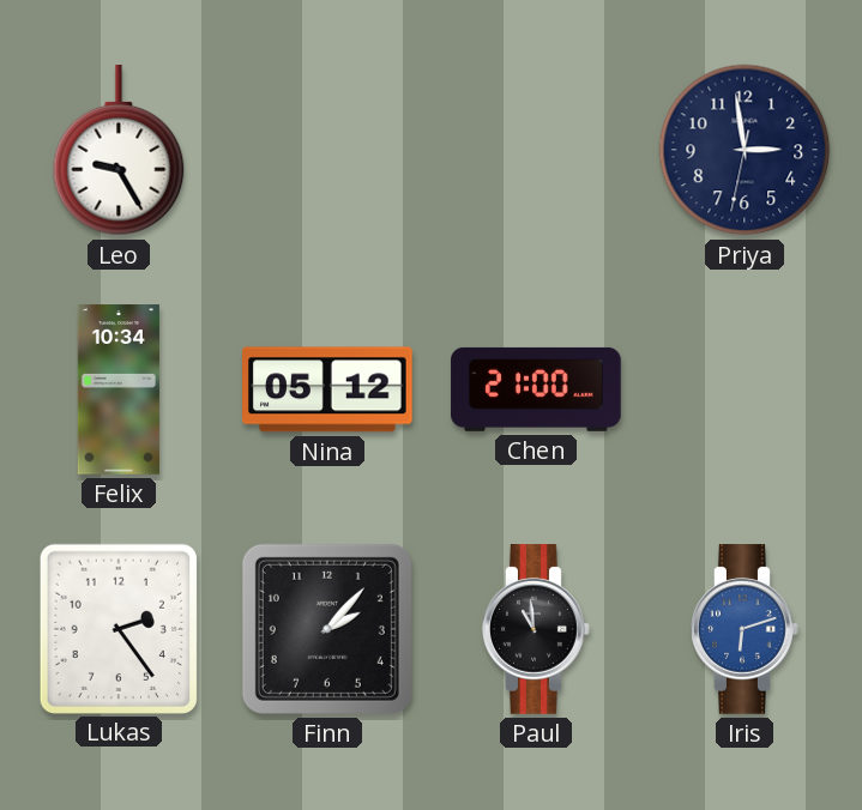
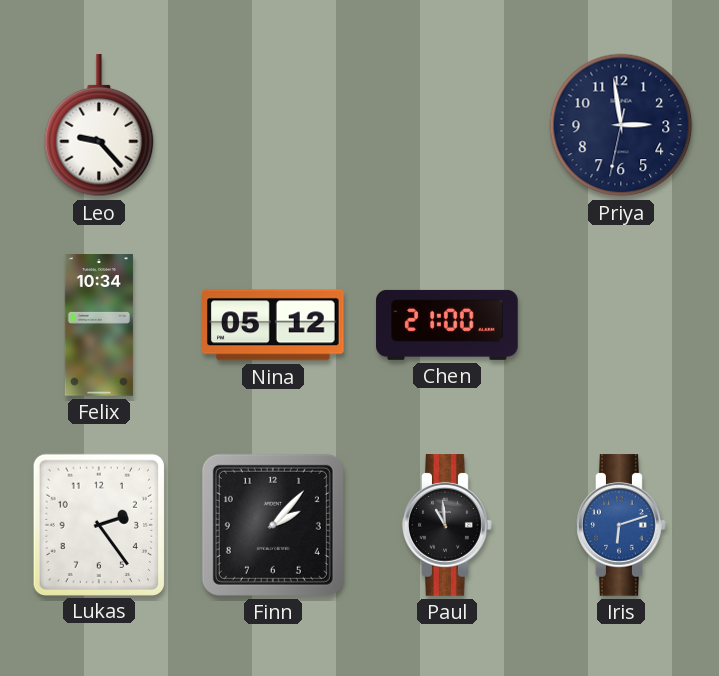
Leo: 9:25 -> 9:23 (99, 126)
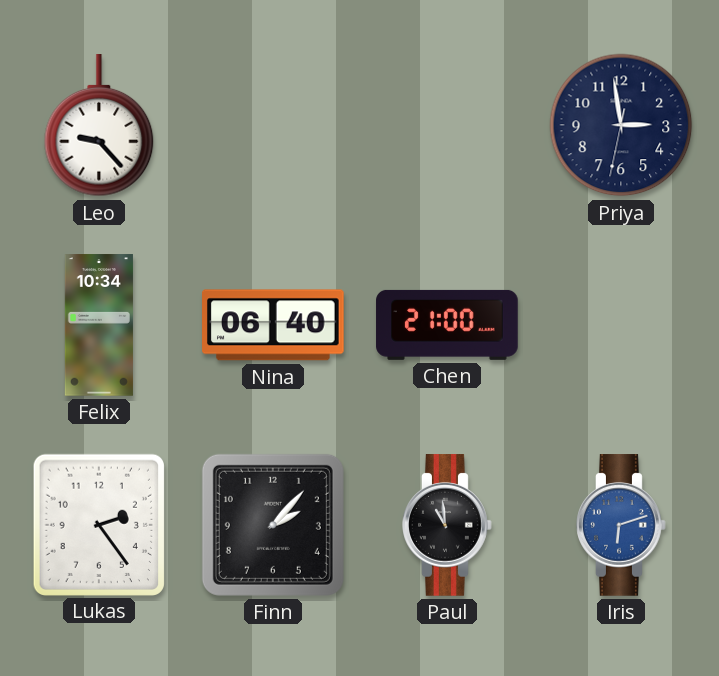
Nina: 05:12 -> 06:40 (274, 325)
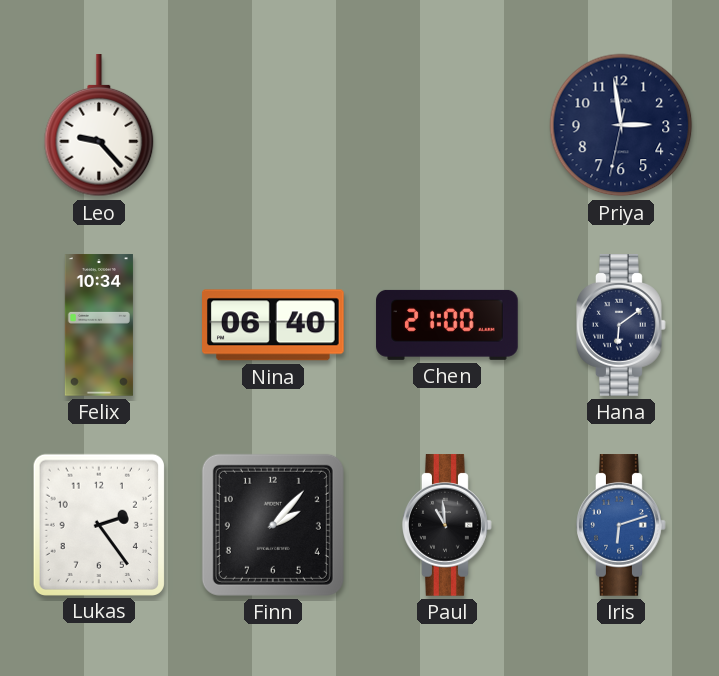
Hana: none -> 6:09 (621, 325)
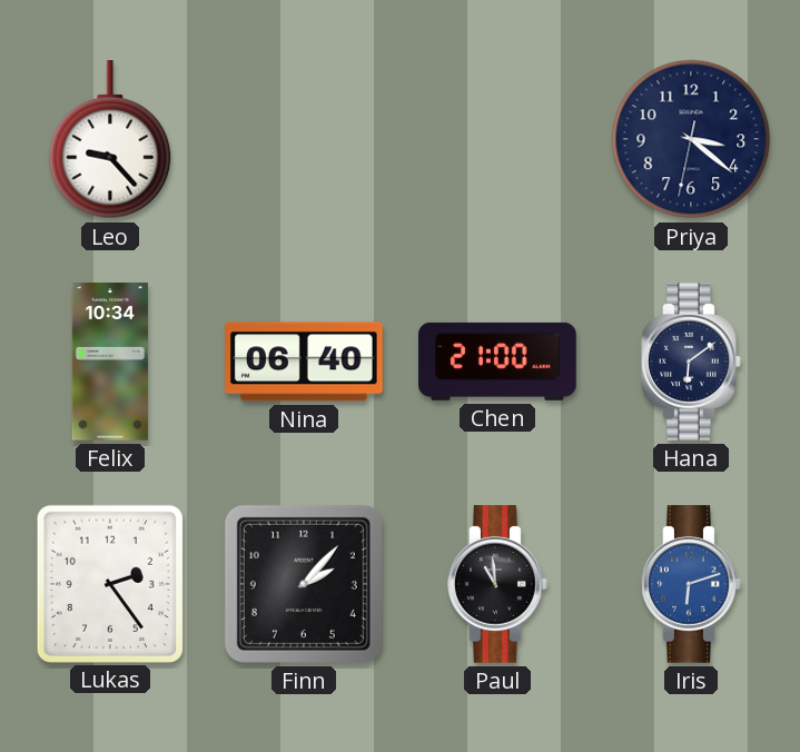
Priya: 2:58 -> 3:21 (691, 139)
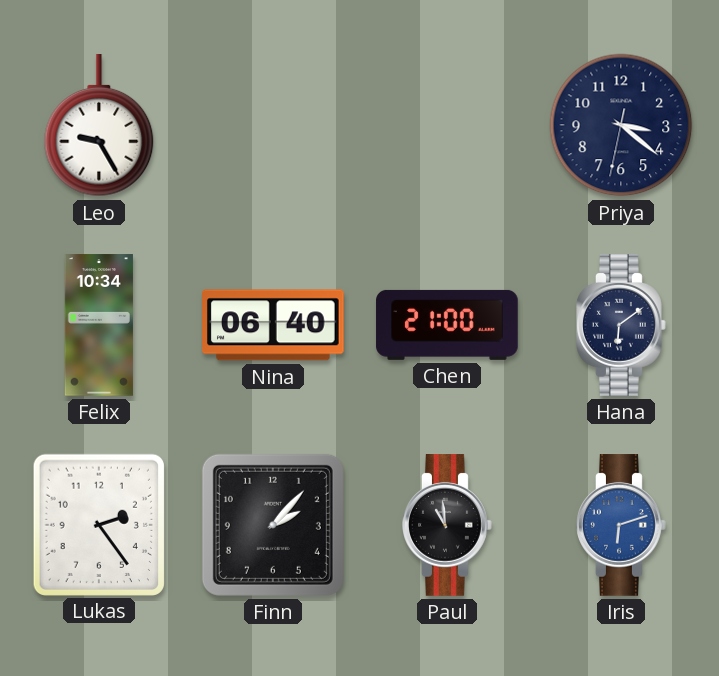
Leo: 9:23 -> 9:25 (99, 126)
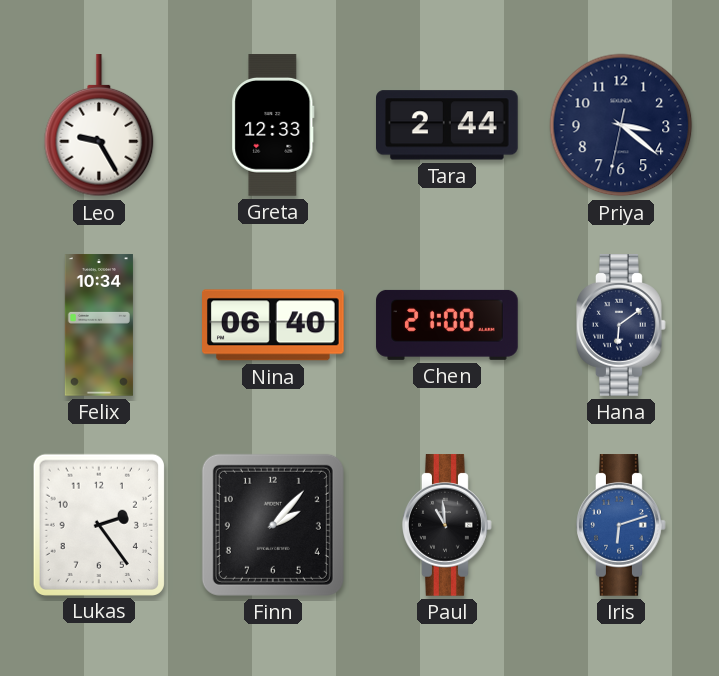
Greta: none -> 12:33 (273, 125)
Tara: none -> 2:44 (448, 125)
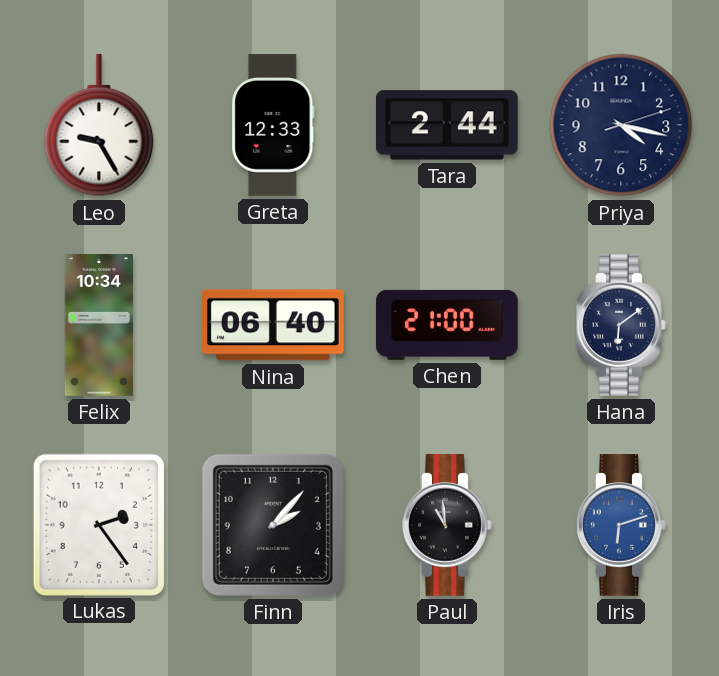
Priya: 3:21 -> 4:17 (621, 125)
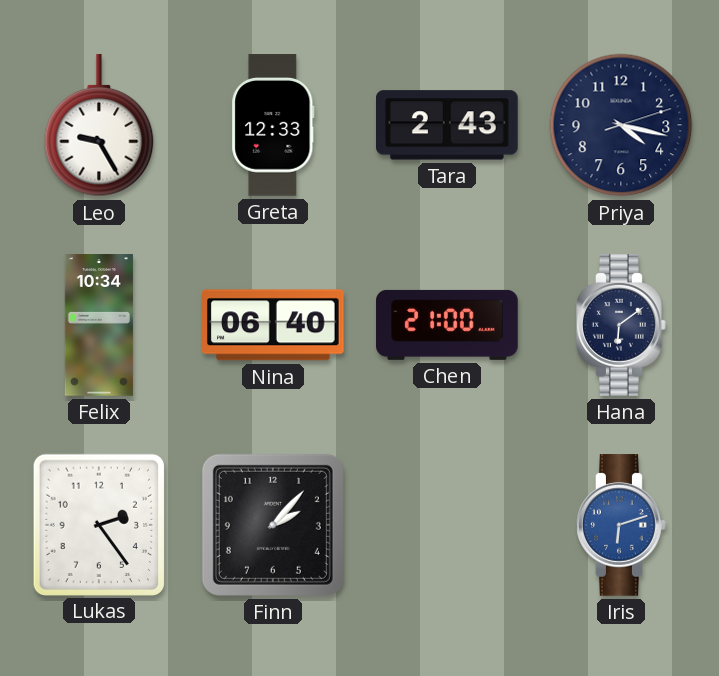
Tara: 2:44 -> 2:43 (448, 125)
Paul: 10:59 -> none (447, 525)
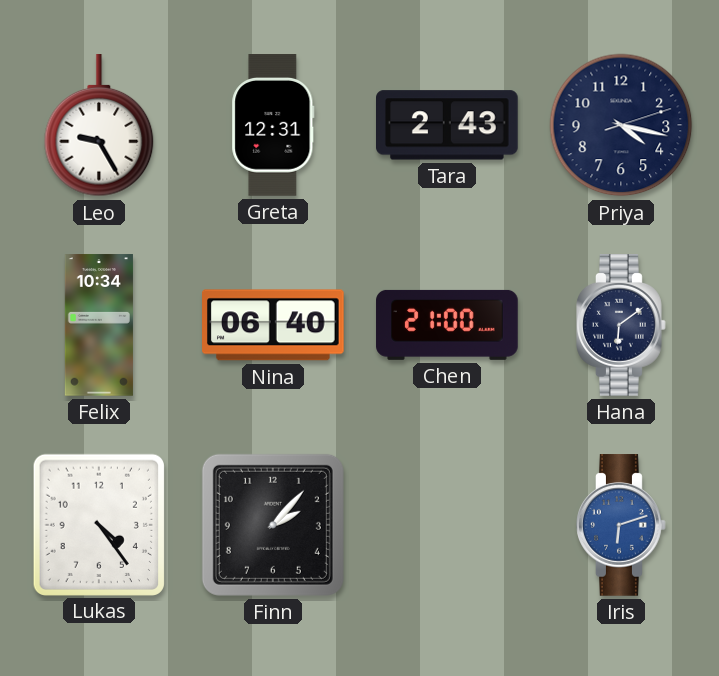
Greta: 12:33 -> 12:31 (273, 125)
Lukas: 2:24 -> 4:24 (99, 524)
